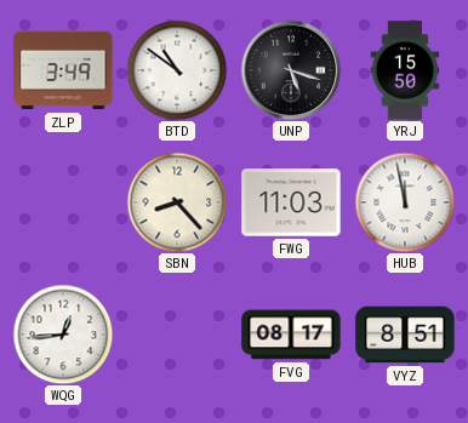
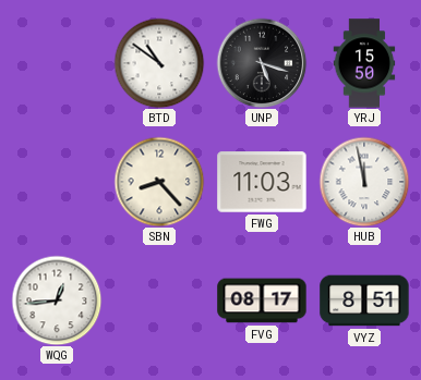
ZLP: 3:49 -> none (63, 70)
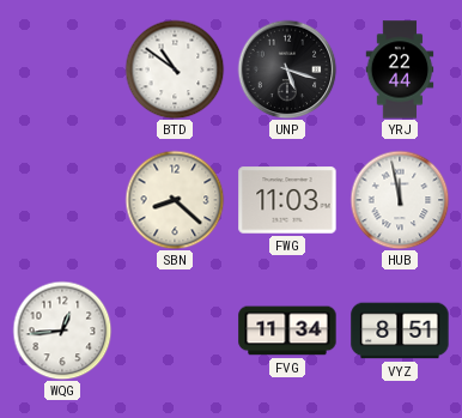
YRJ: 15:50 -> 22:44 (400, 69)
SBN: 8:23 -> 8:22 (175, 200)
FVG: 08:17 -> 11:34 (287, 331)
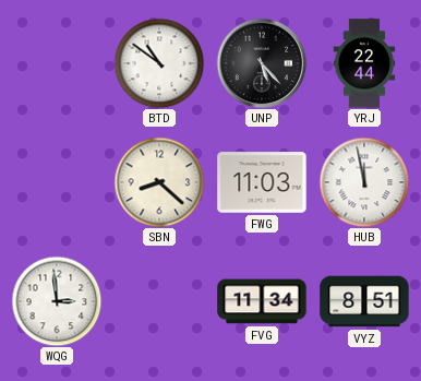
UNP: 5:18 -> 5:23 (262, 63)
WQG: 12:44 -> 2:59 (57, 301)
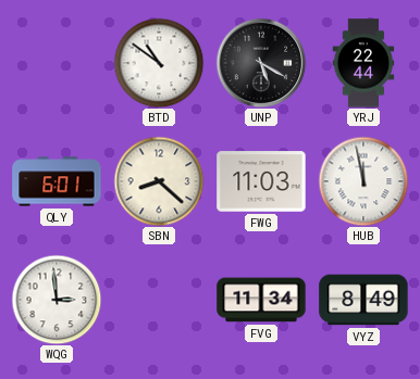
UNP: 5:23 -> 5:20 (261, 63)
QLY: none -> 6:01 (57, 181)
VYZ: 8:51 -> 8:49 (363, 300)
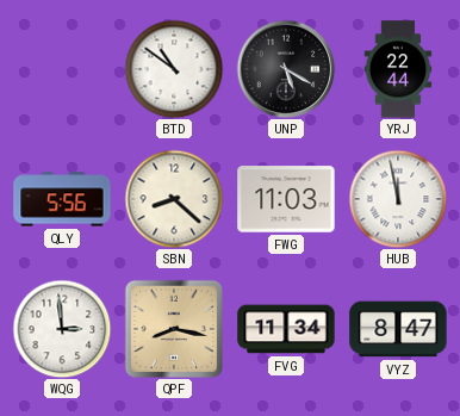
QLY: 6:01 -> 5:56 (62, 199)
QPF: none -> 8:17 (174, 329)
VYZ: 8:49 -> 8:47 (398, 329)
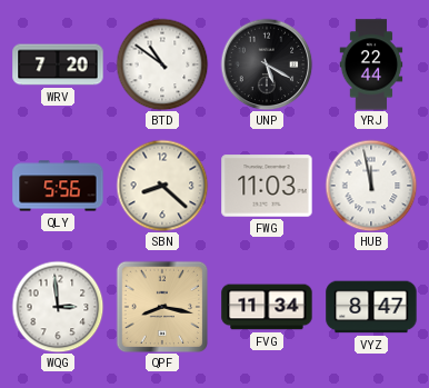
WRV: none -> 7:20 (58, 64)
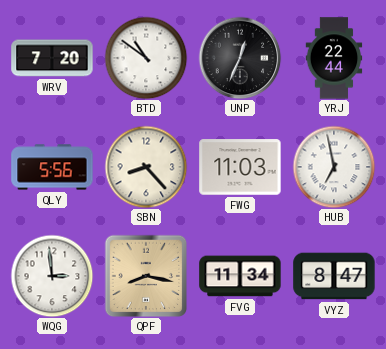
UNP: 5:20 -> 12:34 (240, 58)
SBN: 8:22 -> 8:23 (146, 167)
HUB: 11:58 -> 6:58 (334, 167)
